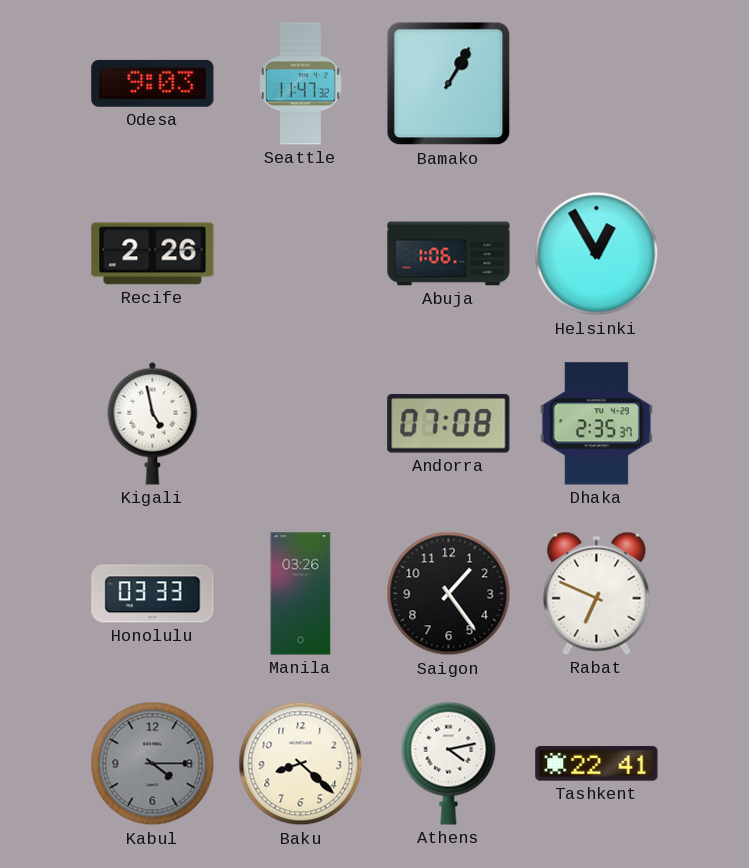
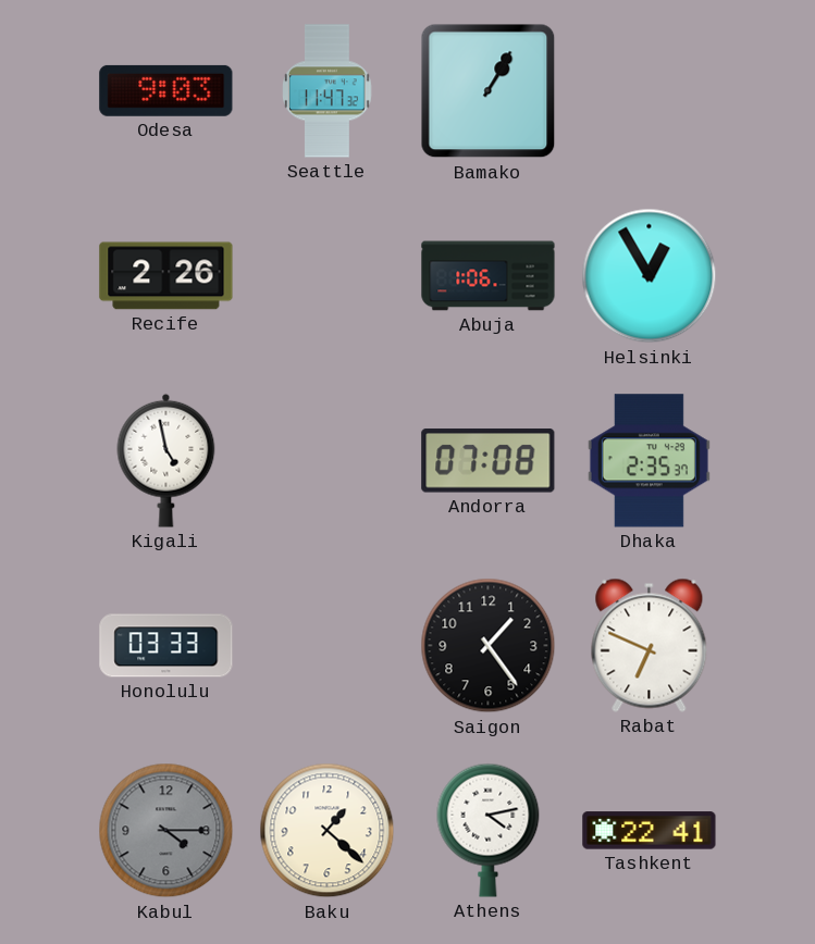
Manila: 03:26 -> none (301, 594)
Baku: 8:22 -> 1:22 (328, 831)
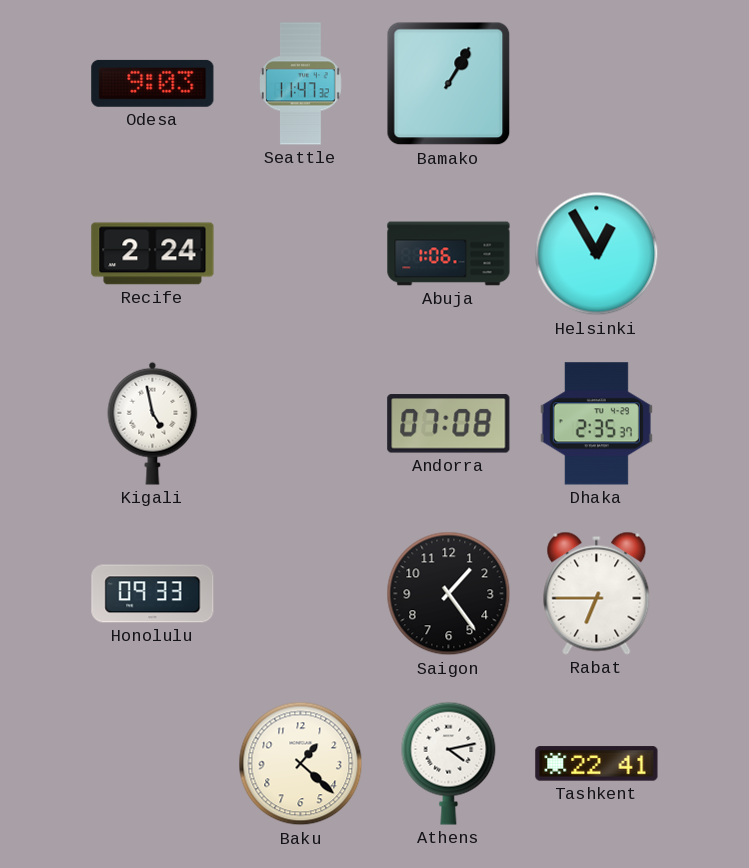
Recife: 2:26 -> 2:24 (153, 254)
Honolulu: 03:33 -> 09:33 (153, 594)
Rabat: 6:49 -> 6:45 (597, 593)
Kabul: 4:15 -> none (166, 831)
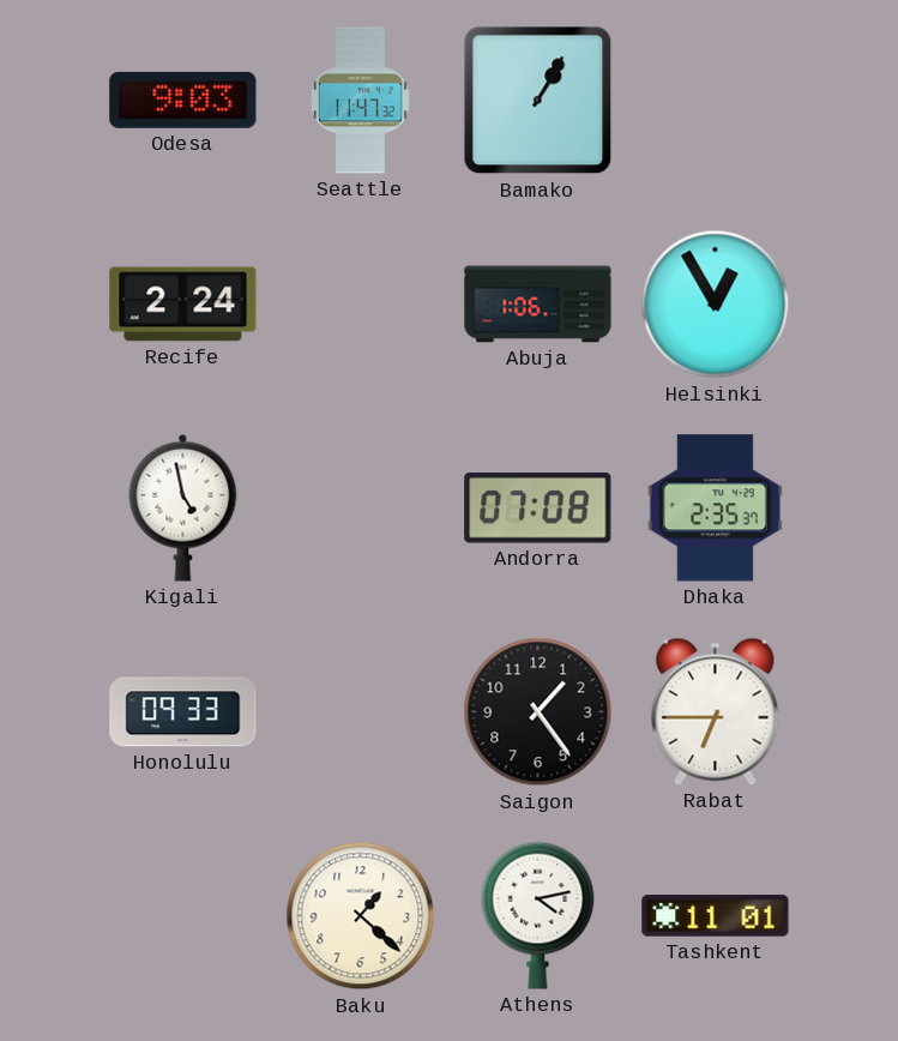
Tashkent: 22:41 -> 11:01 (716, 916)
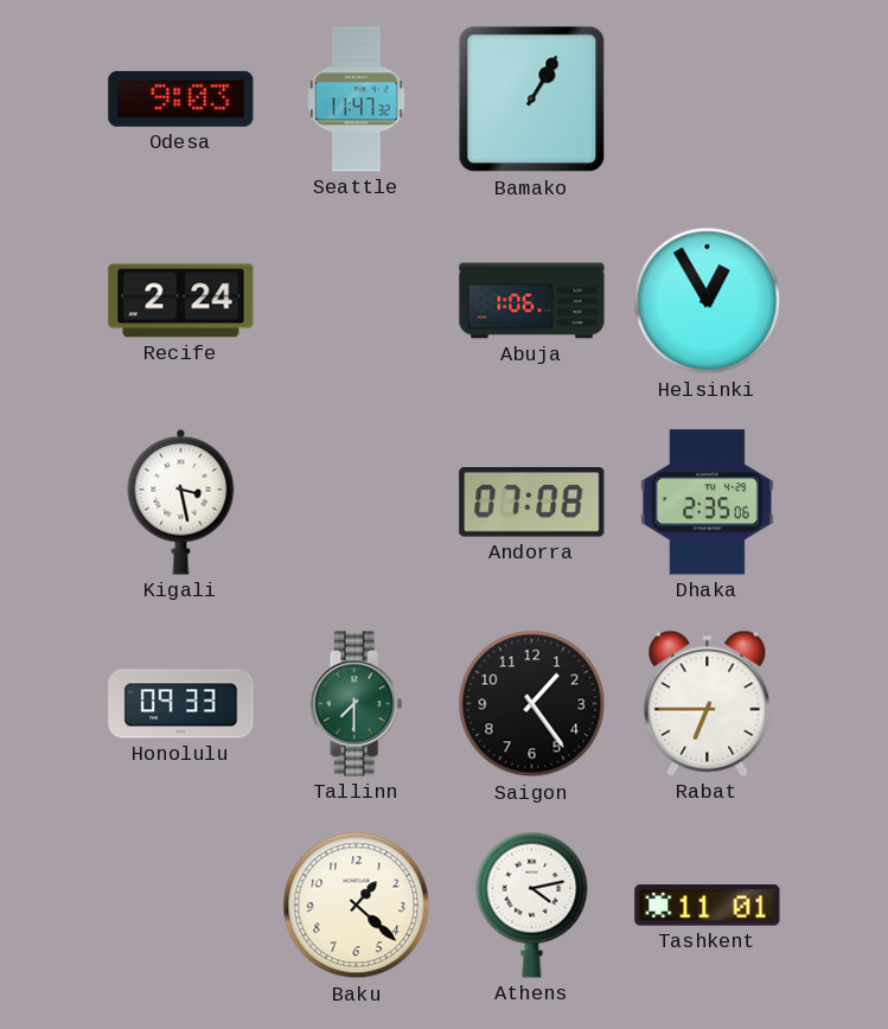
Kigali: 4:58 -> 3:28 (181, 501)
Dhaka: 2:35:37 -> 2:35:06 (707, 503)
Tallinn: none -> 7:30 (357, 704)
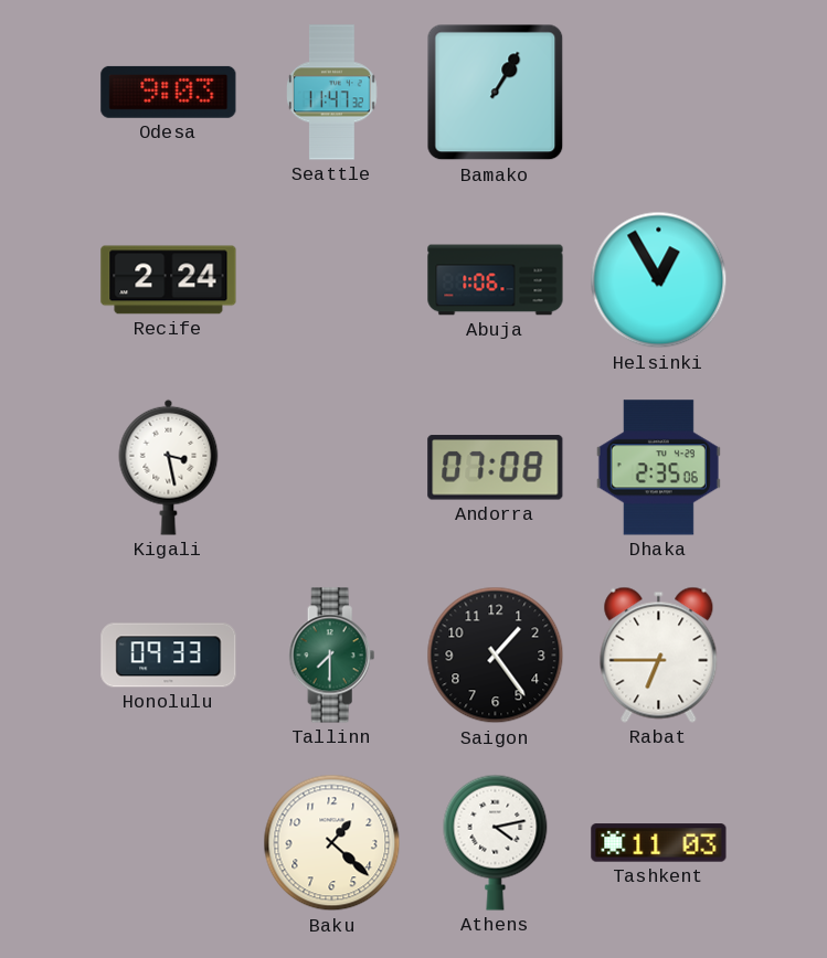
Tashkent: 11:01 -> 11:03 (659, 843)
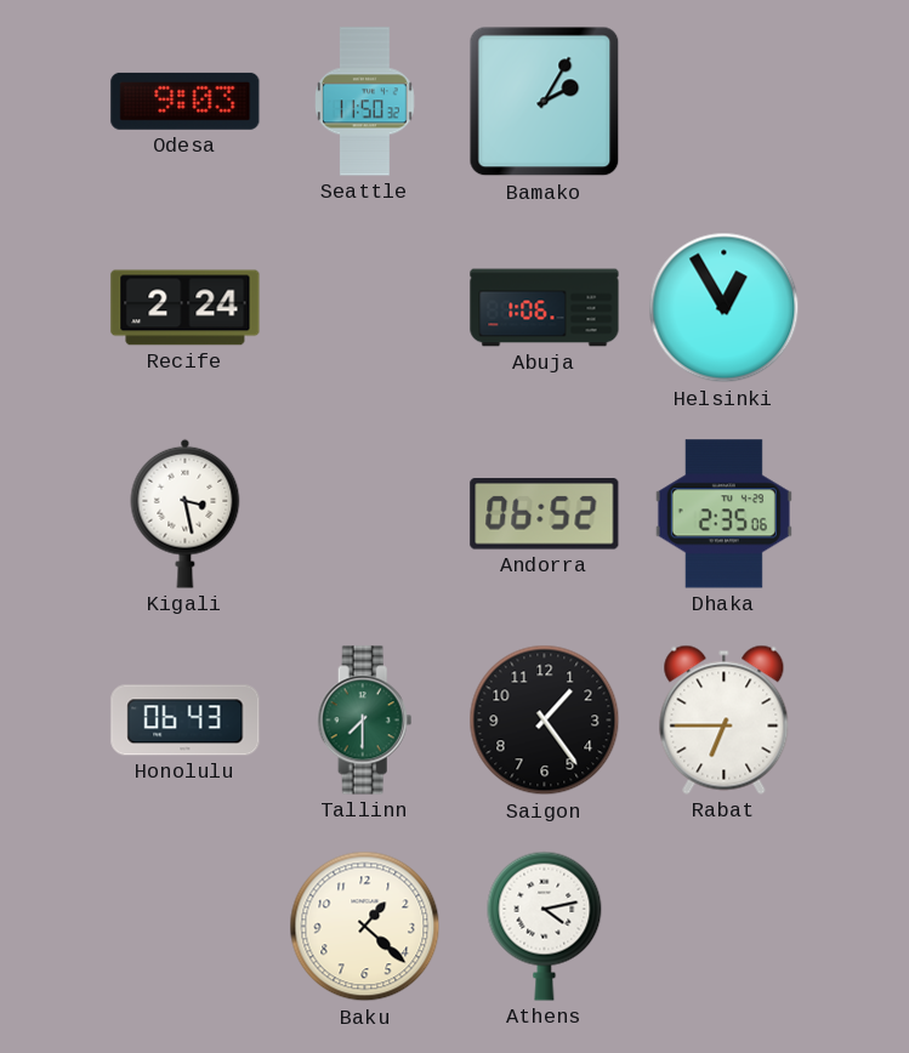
Seattle: 11:47 -> 11:50 (365, 102)
Bamako: 1:05 -> 2:05 (545, 102)
Andorra: 07:08 -> 06:52 (545, 514)
Honolulu: 09:33 -> 06:43 (186, 721)
Tashkent: 11:03 -> none (659, 843)
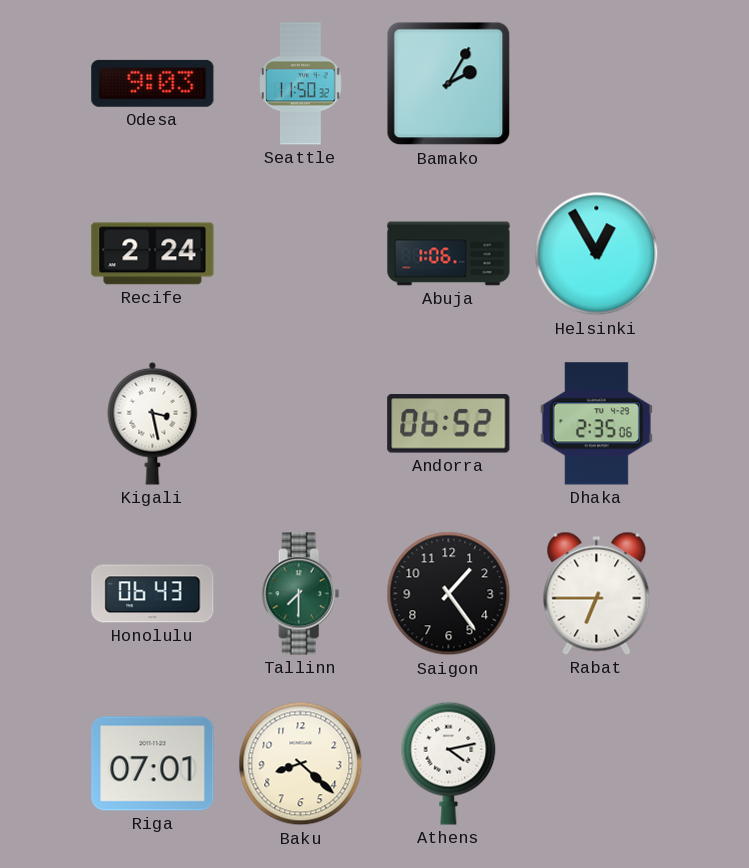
Riga: none -> 07:01 (153, 764)
Baku: 1:22 -> 8:22 (301, 764)
